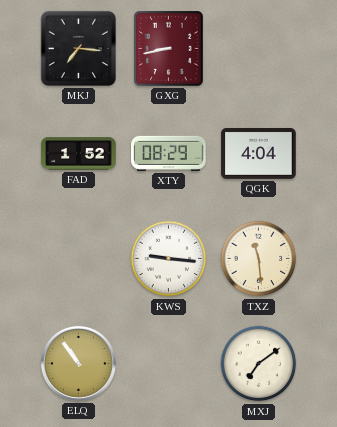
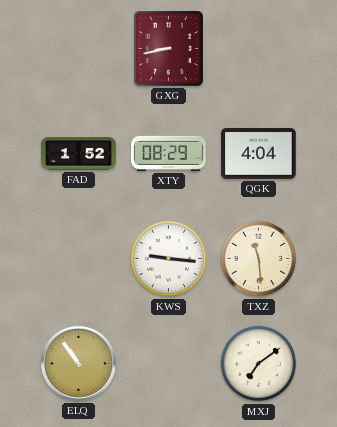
MKJ: 7:16 -> none (78, 48)
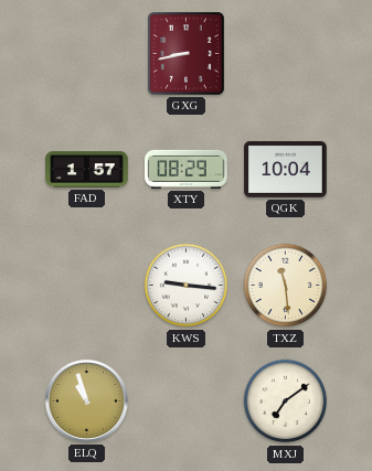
FAD: 1:52 -> 1:57 (87, 170)
QGK: 4:04 -> 10:04 (286, 169)
ELQ: 10:54 -> 10:57 (86, 400)
